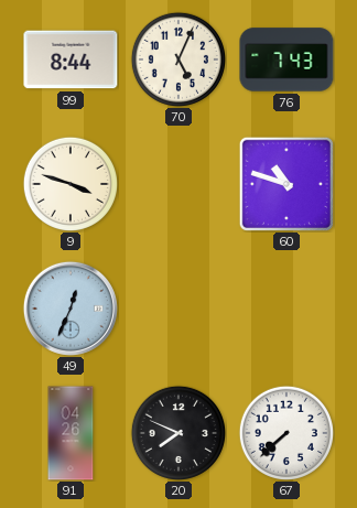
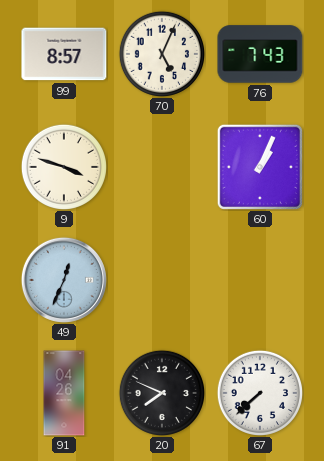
99: 8:44 -> 8:57 (64, 54)
60: 10:48 -> 1:04 (260, 167)
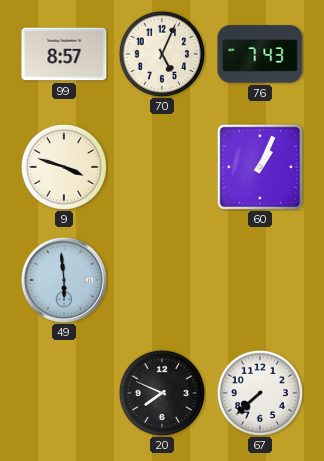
49: 12:34 -> 5:59 (64, 280)
91: 04:26 -> none (64, 393)
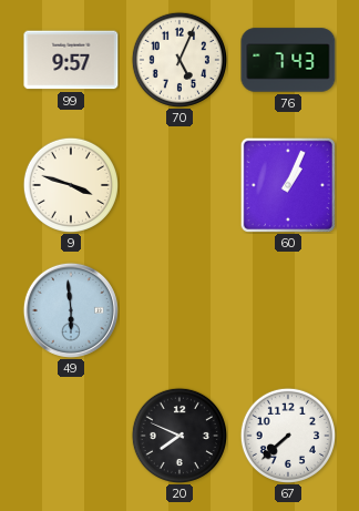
99: 8:57 -> 9:57 (71, 60)
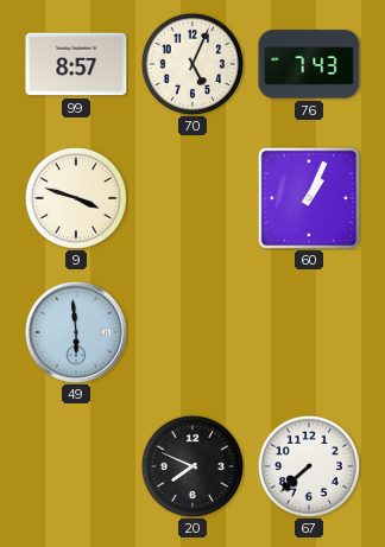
99: 9:57 -> 8:57 (76, 64)
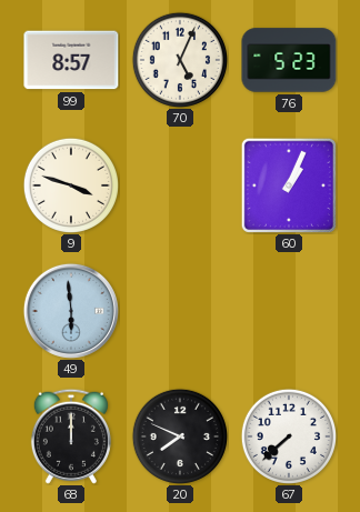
76: 7:43 -> 5:23 (289, 60)
68: none -> 12:00 (71, 436)
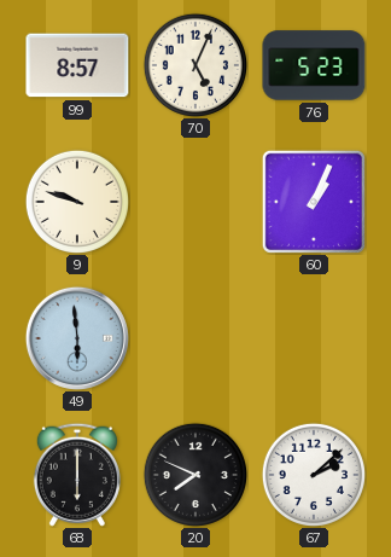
9: 3:48 -> 9:48 (76, 201)
68: 12:00 -> 6:00 (77, 475)
67: 7:38 -> 2:08 (313, 474)
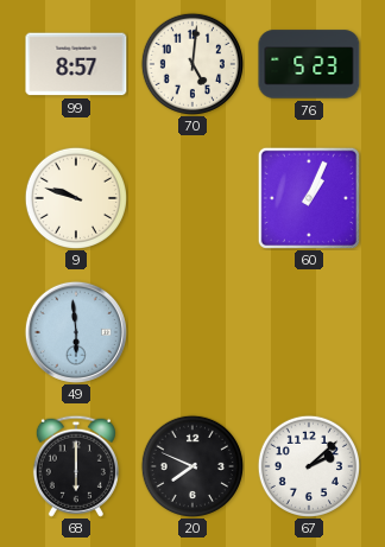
70: 5:04 -> 5:01 (191, 63)
